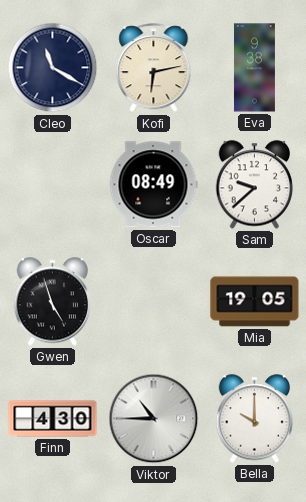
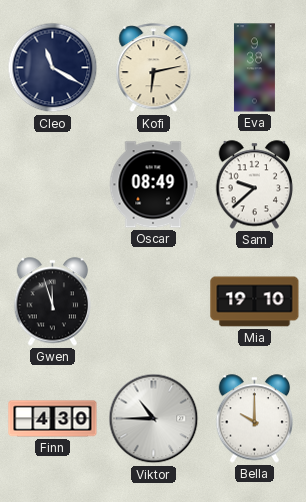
Gwen: 4:57 -> 11:57 (53, 302)
Mia: 19:05 -> 19:10 (255, 302)
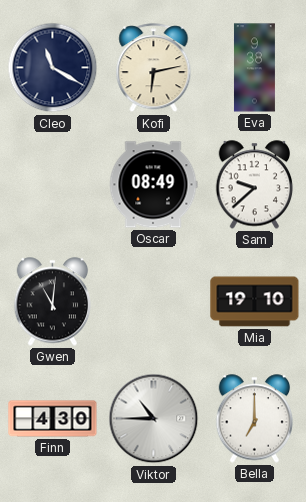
Gwen: 11:57 -> 11:01 (53, 302)
Bella: 10:00 -> 7:00 (255, 419)
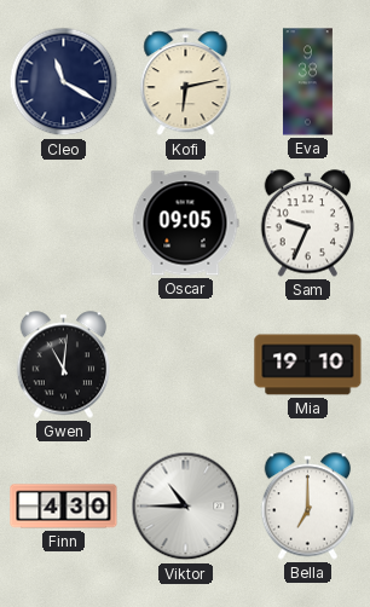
Oscar: 08:49 -> 09:05 (185, 224)
Sam: 9:38 -> 9:34 (308, 224)
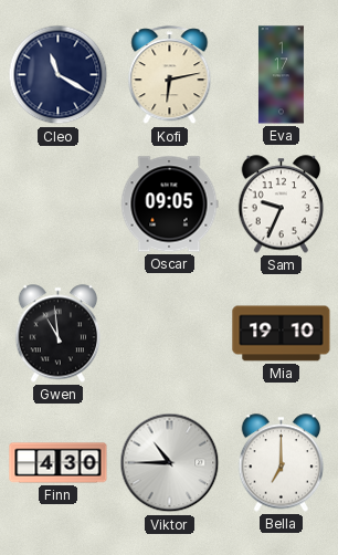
Eva: 9:38 -> 1:17 (281, 75)
Gwen: 11:01 -> 10:59 (59, 334)
